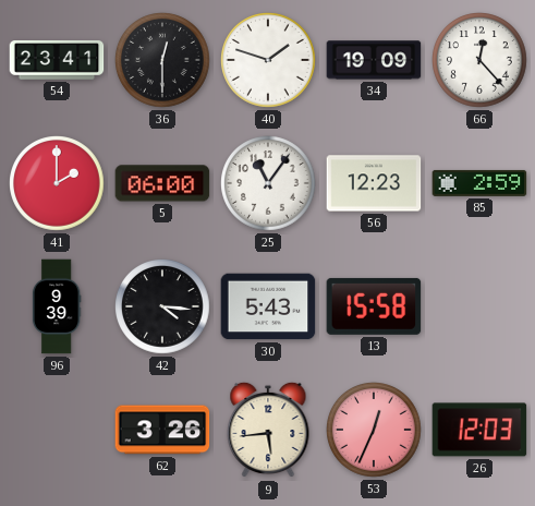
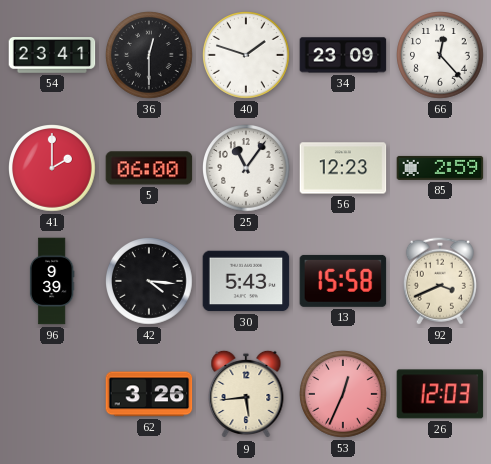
34: 19:09 -> 23:09 (343, 55)
92: none -> 3:41 (440, 281)
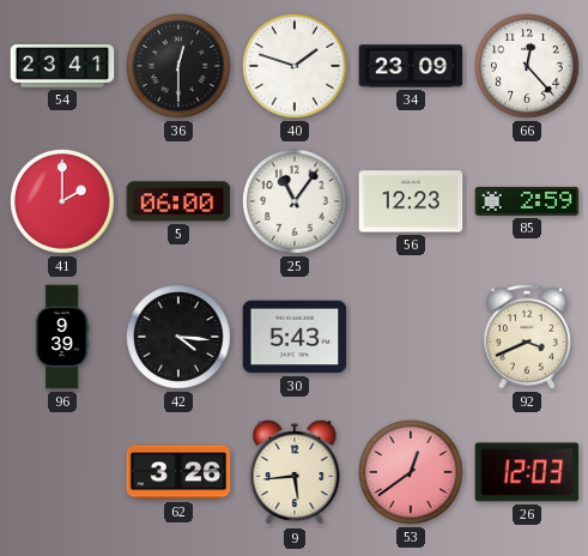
13: 15:58 -> none (343, 281)
53: 12:34 -> 12:39 (412, 473)
